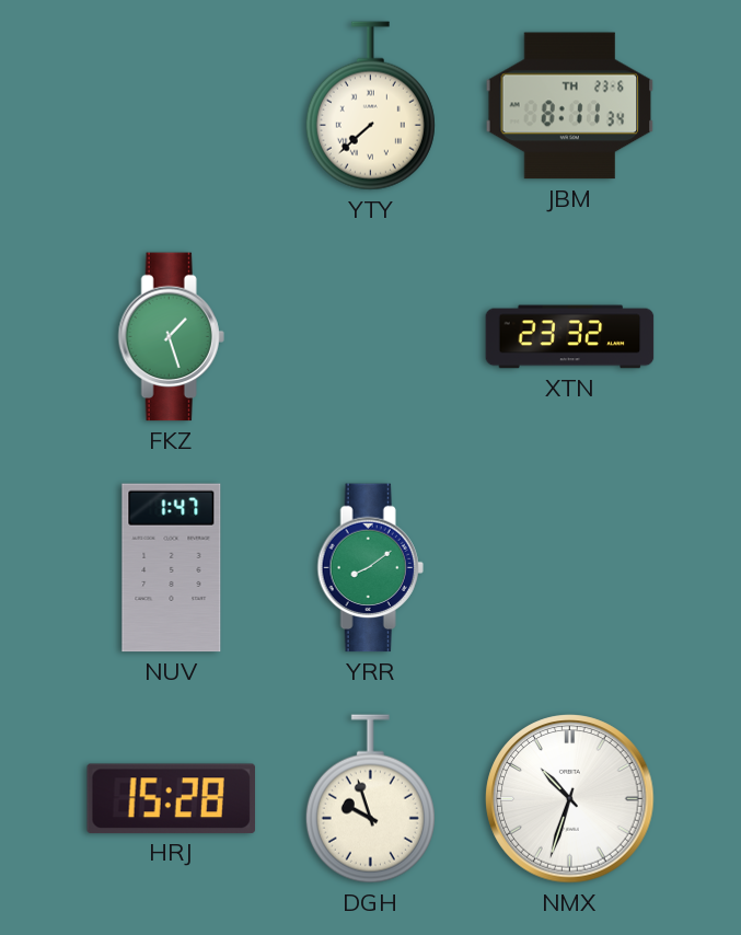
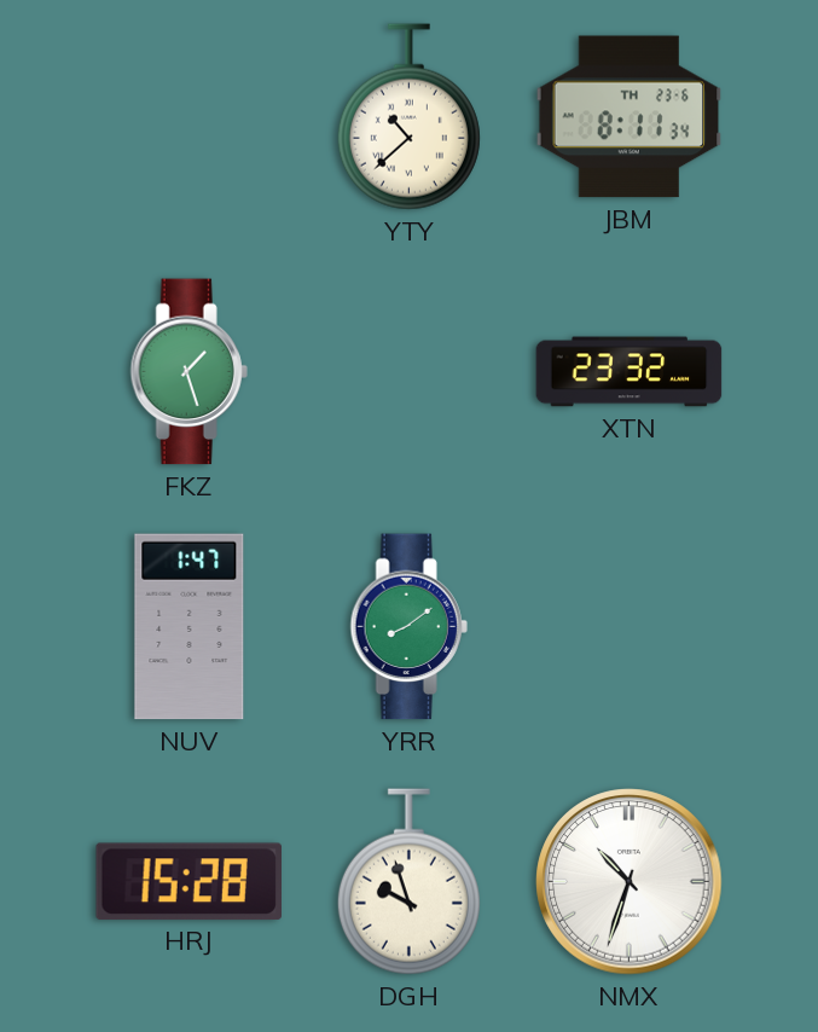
YTY: 7:38 -> 10:38 (408, 117)
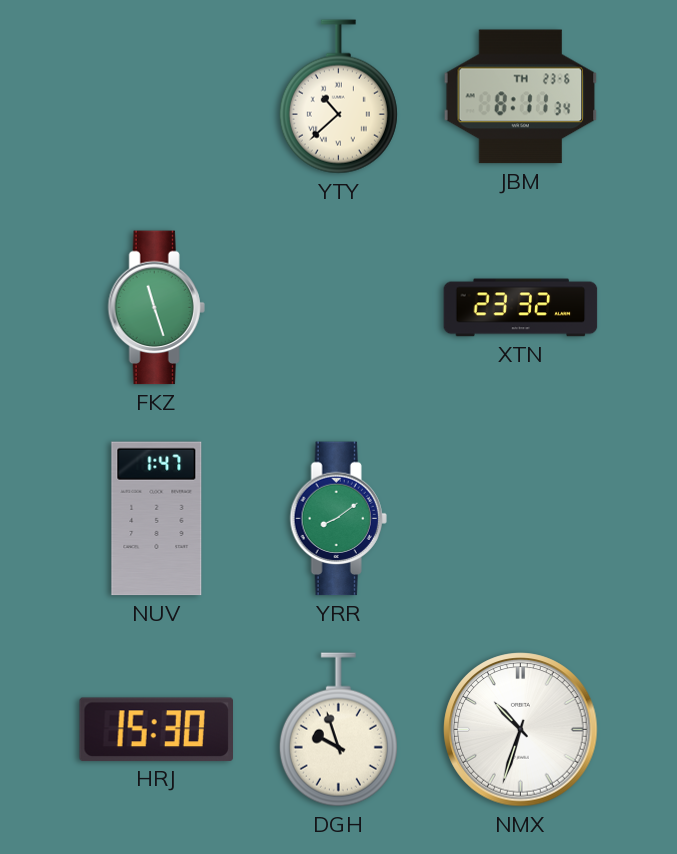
FKZ: 1:27 -> 11:27 (156, 308)
HRJ: 15:28 -> 15:30 (156, 729)
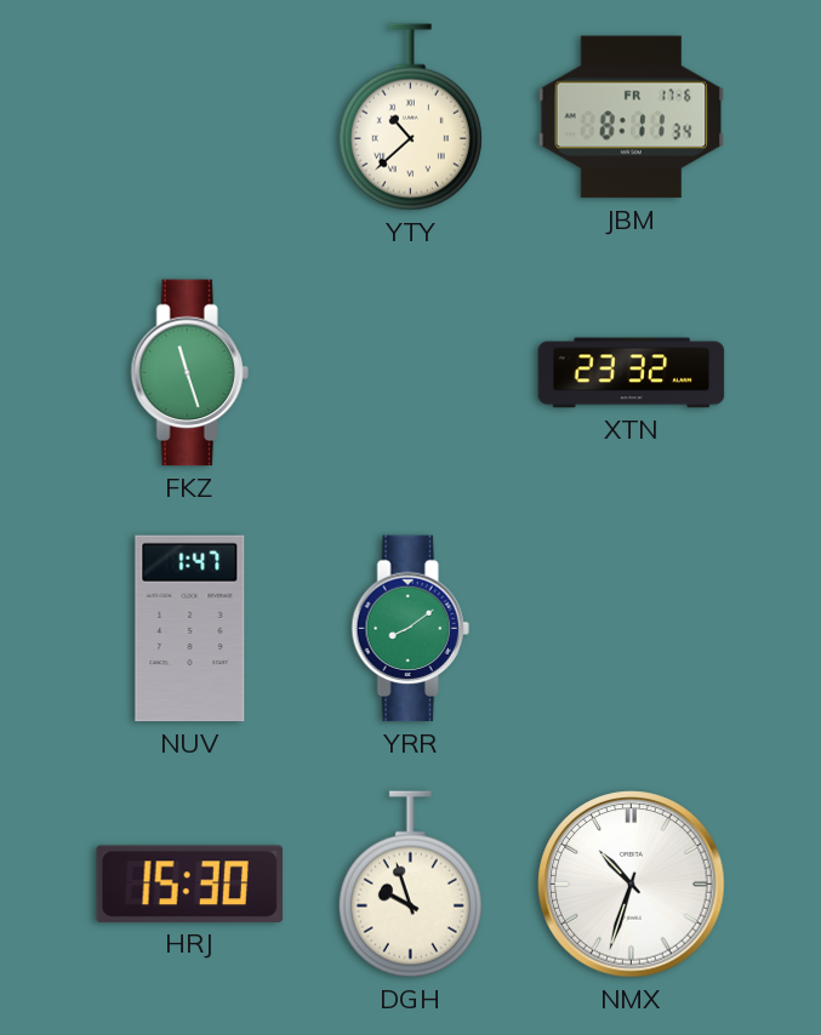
JBM date: TH 23-6 -> FR 17-6 (632, 118)
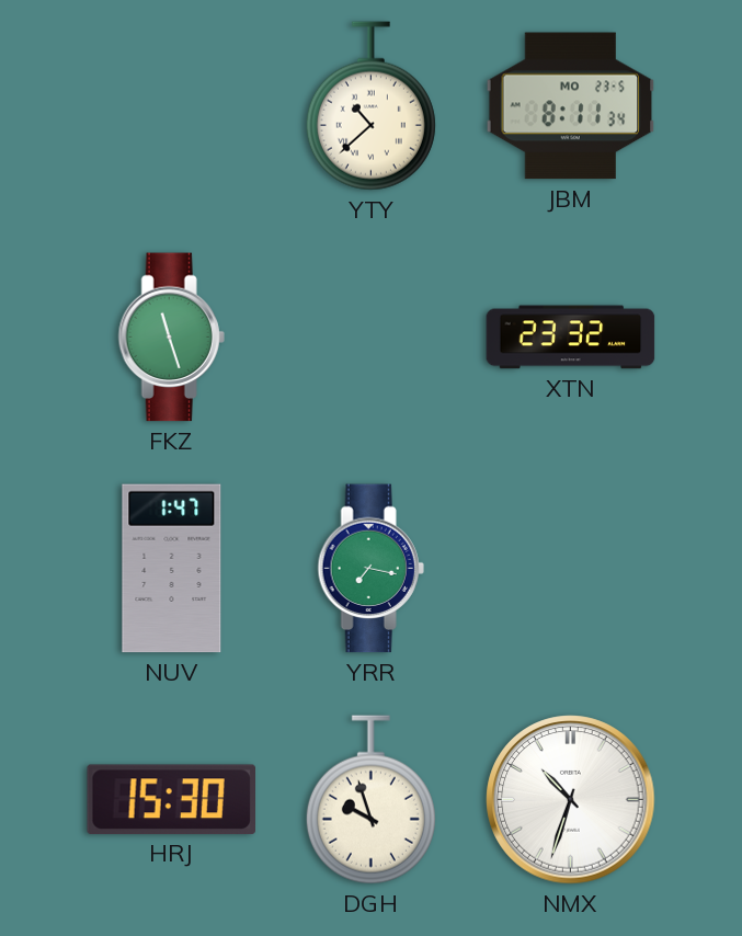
JBM date: FR 17-6 -> MO 23-5 (571, 106)
YRR: 8:09 -> 7:17 (370, 569)
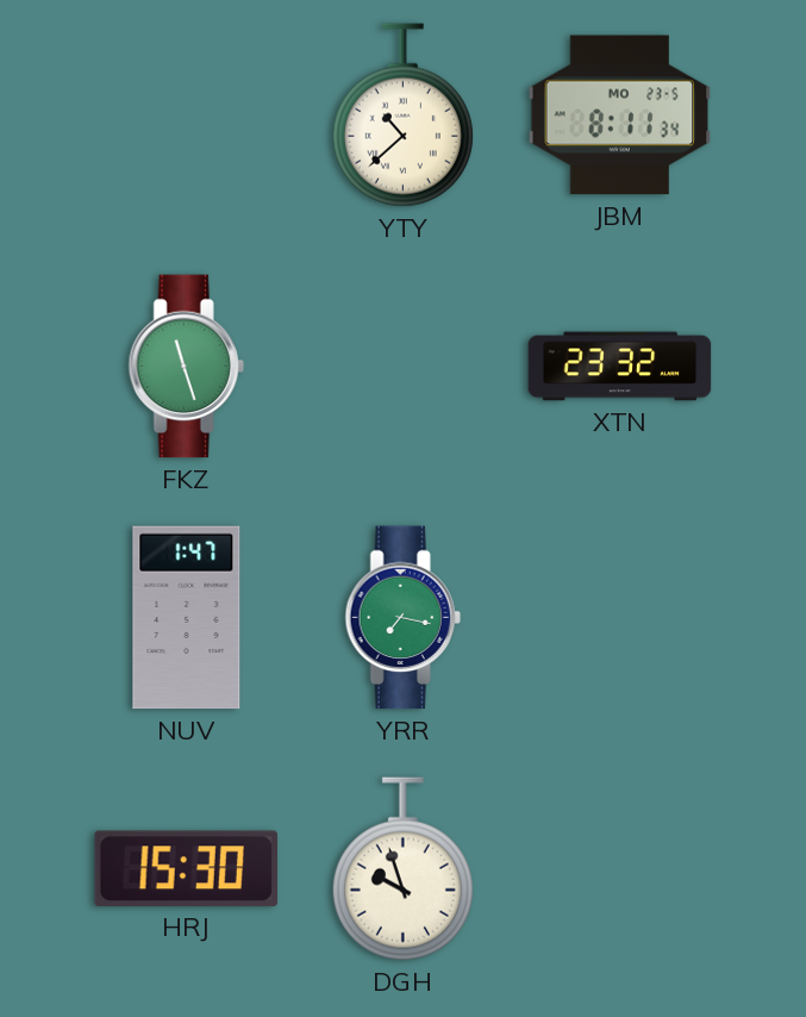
NMX: 10:33 -> none (571, 800)
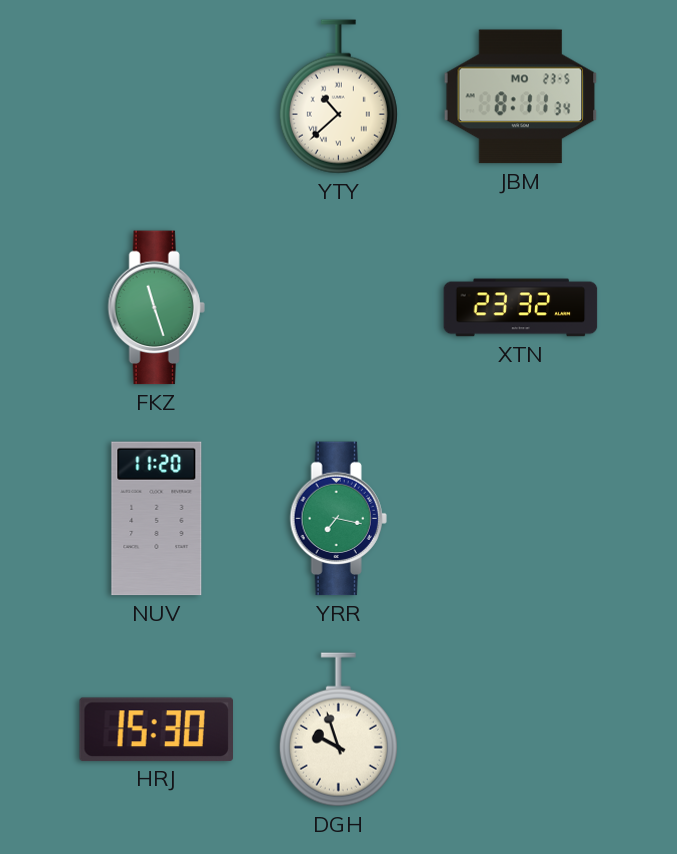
NUV: 1:47 -> 11:20 (157, 519)
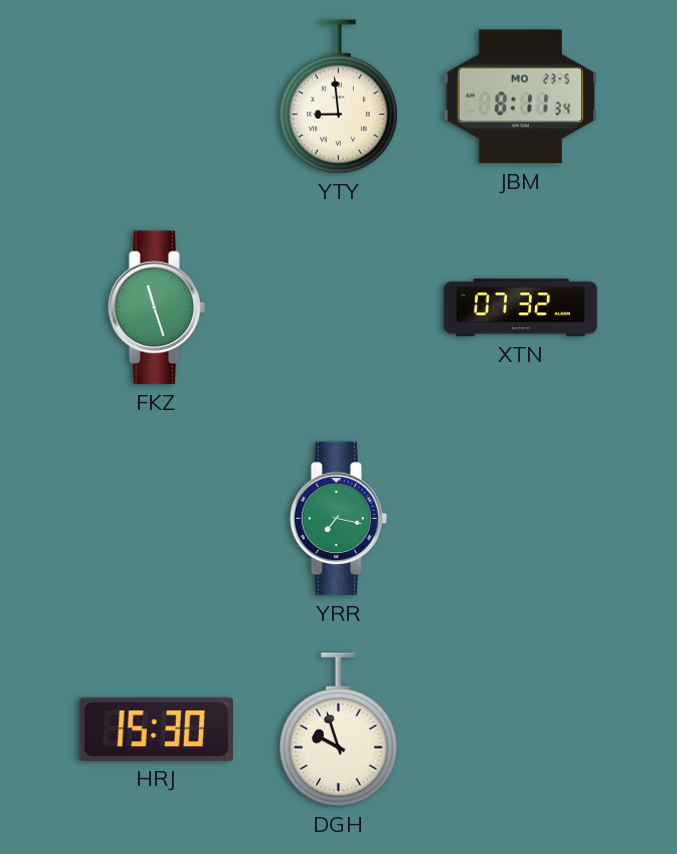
YTY: 10:38 -> 8:59 (338, 97)
XTN: 23:32 -> 07:32 (521, 308)
NUV: 11:20 -> none (157, 519)
